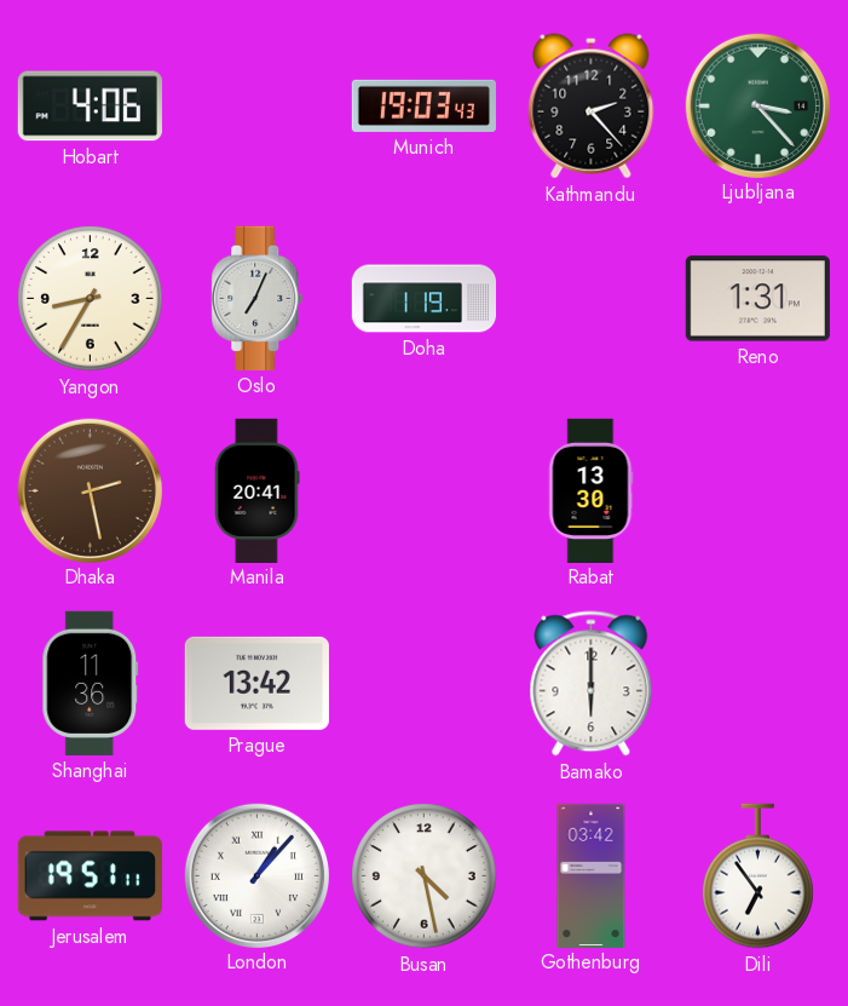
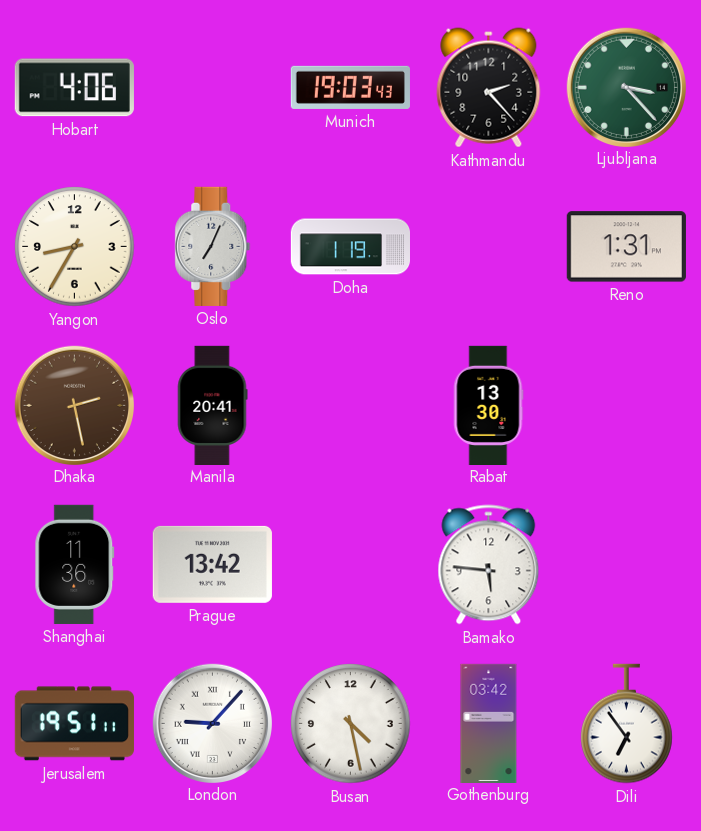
Bamako: 6:00 -> 5:46 (489, 565)
London: 1:07 -> 9:07 (212, 723)
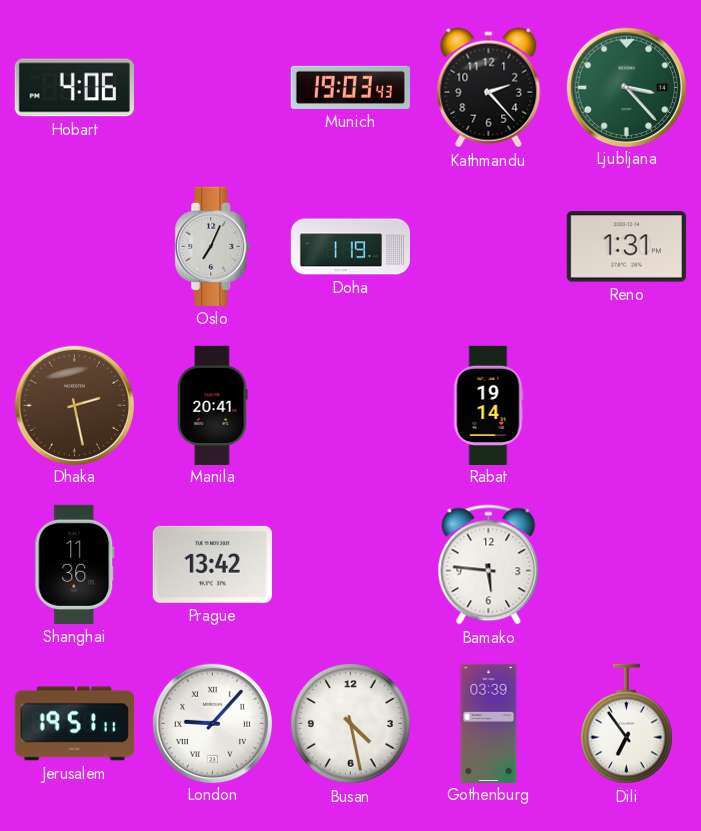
Yangon: 8:35 -> none (75, 247)
Rabat: 13:30 -> 19:14 (488, 405)
Gothenburg: 03:42 -> 03:39 (489, 723)
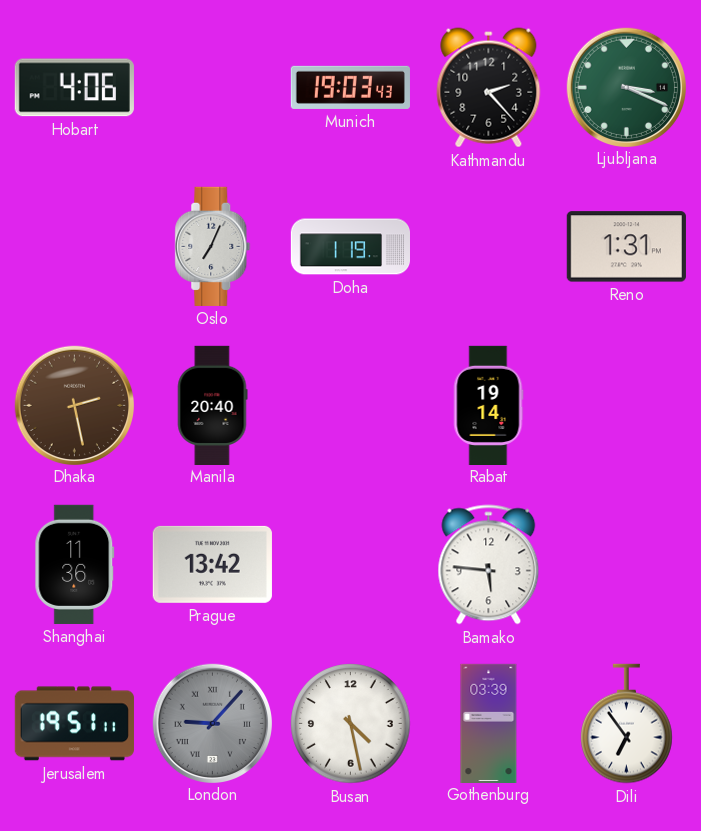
Ljubljana: 3:23 -> 3:19 (626, 87)
Manila: 20:41 -> 20:40 (212, 405)
London dial: white -> grey (212, 723)
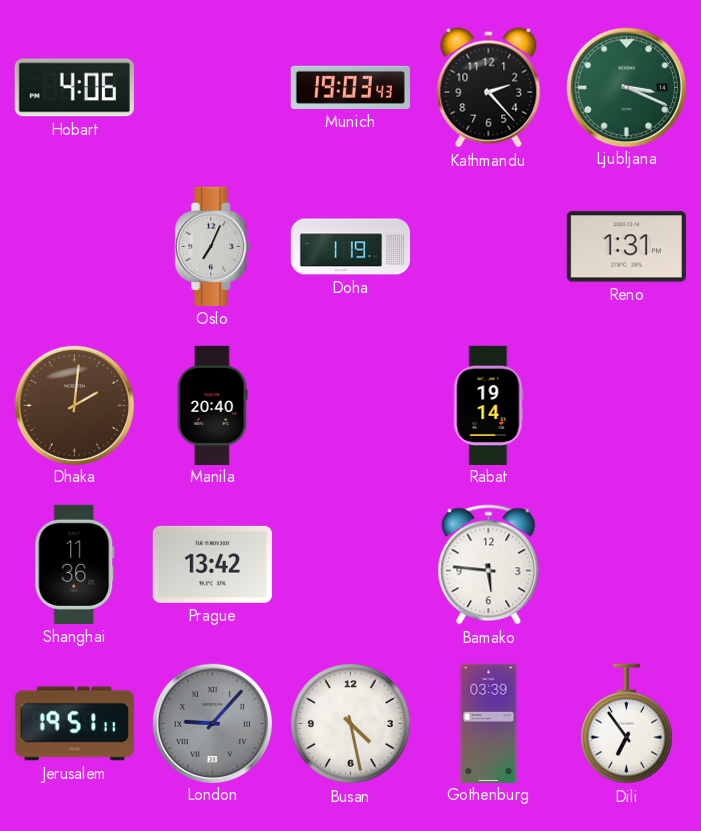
Dhaka: 2:28 -> 2:01 (74, 405)
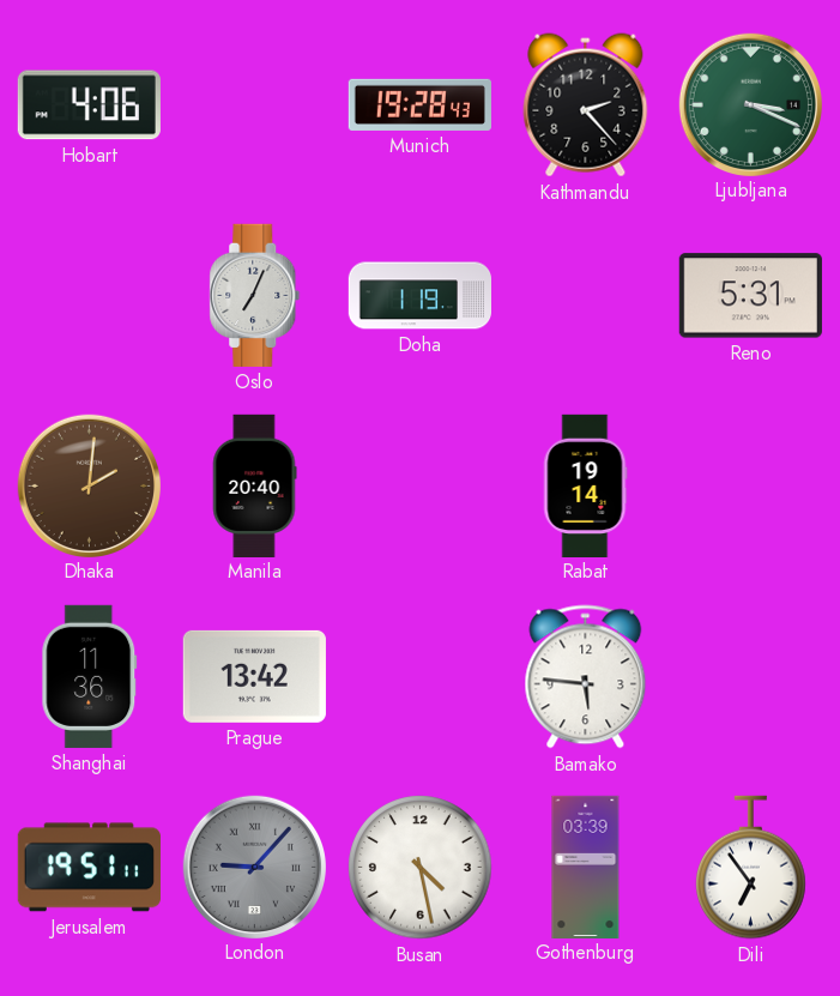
Munich: 19:03 -> 19:28 (419, 104)
Reno: 1:31 -> 5:31 (750, 296)
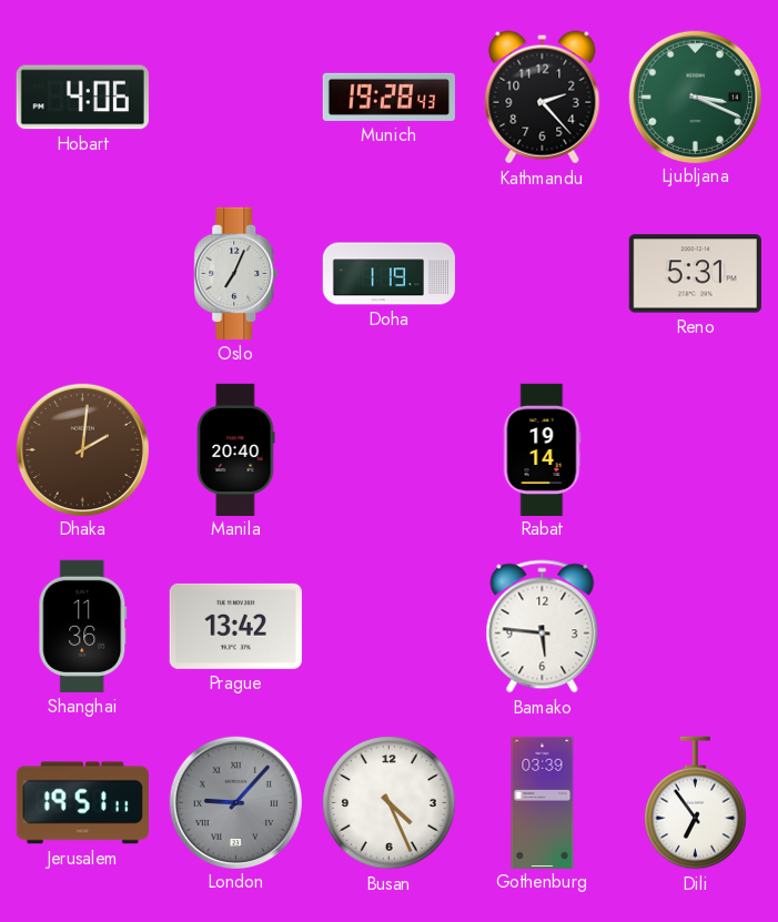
Busan: 4:28 -> 4:26 (390, 803)
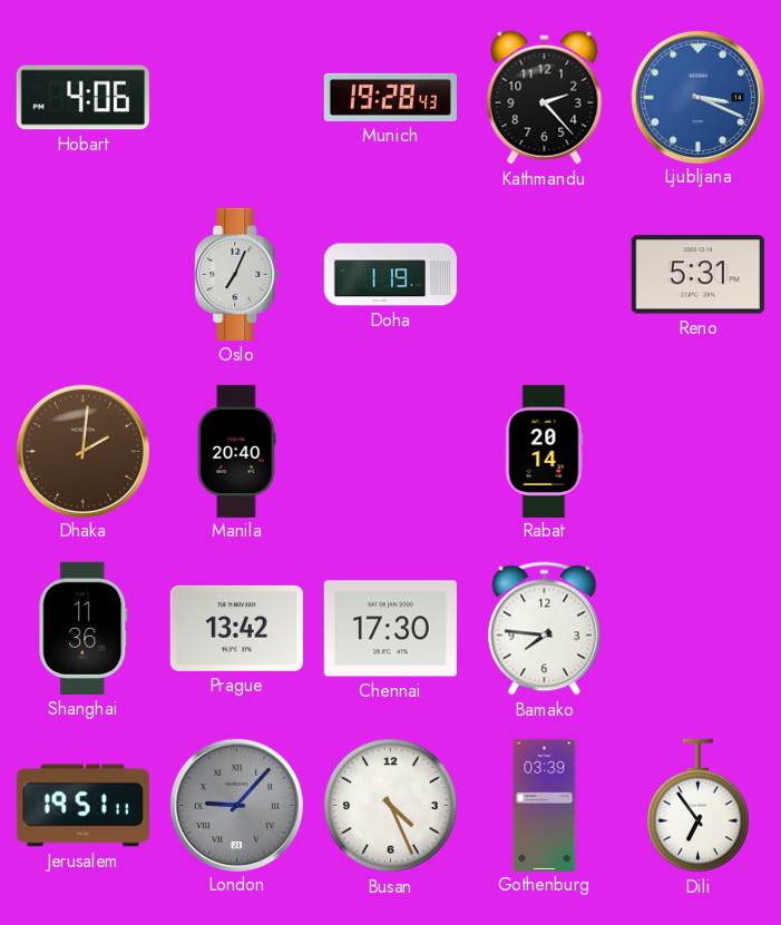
Ljubljana dial: green -> blue (697, 97)
Rabat: 19:14 -> 20:14 (544, 451)
Chennai: none -> 17:30 (390, 629)
Bamako: 5:46 -> 7:46 (545, 629)
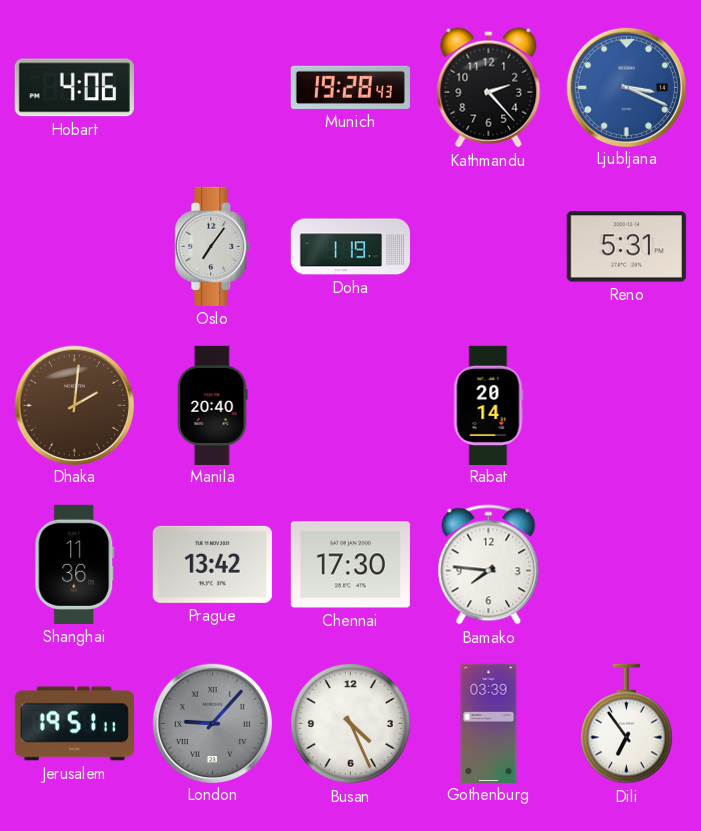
Oslo: 7:04 -> 7:06 (213, 246)
